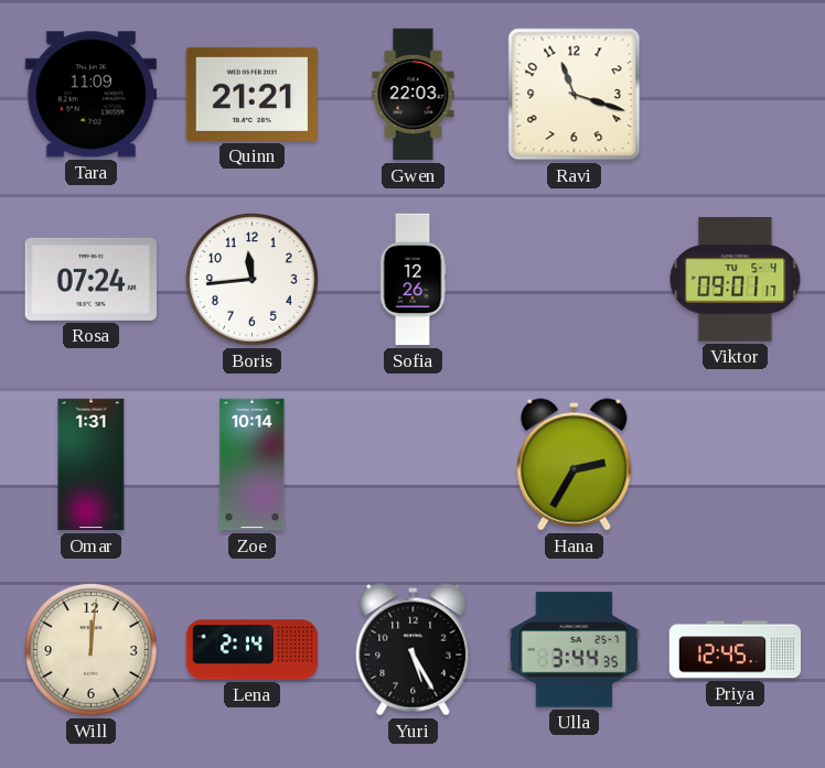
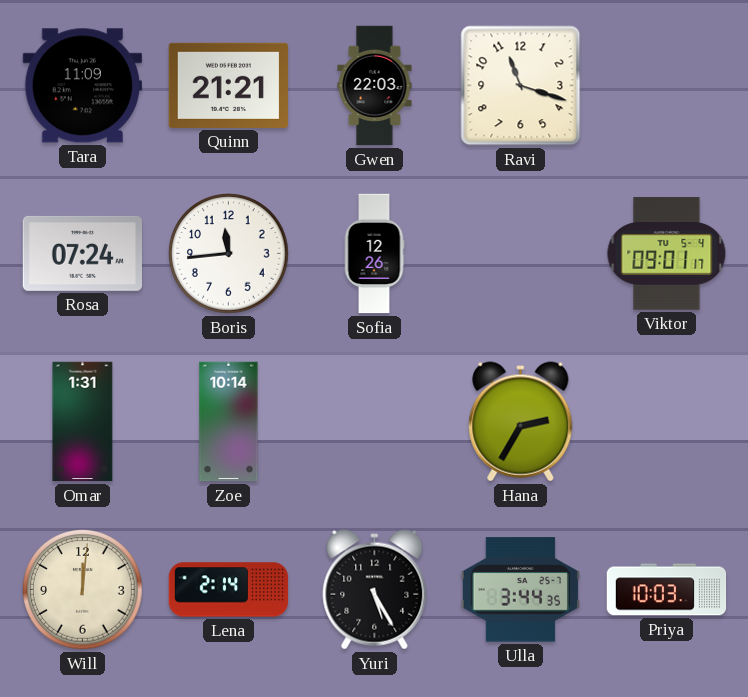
Priya: 12:45 -> 10:03 (667, 590)
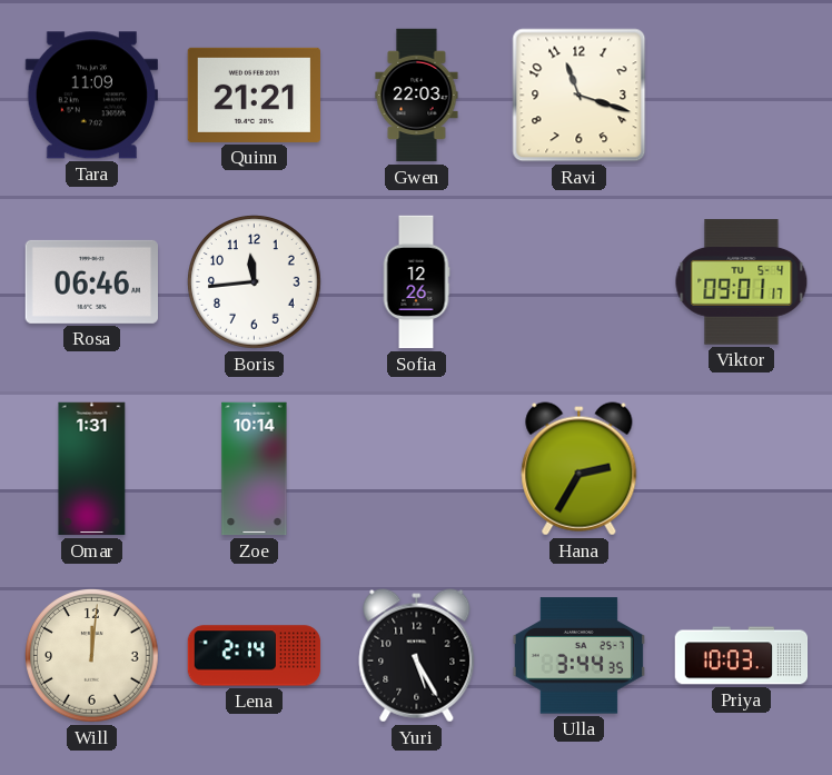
Rosa: 07:24 -> 06:46 (91, 281)
